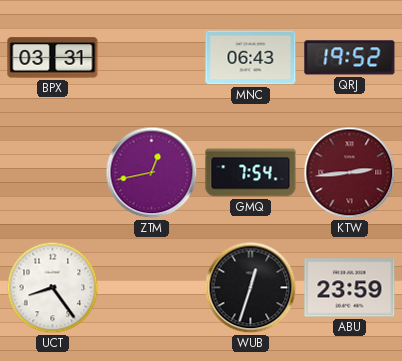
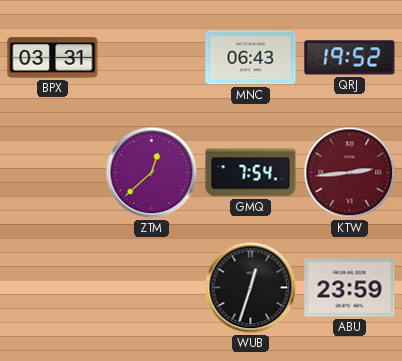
ZTM: 12:43 -> 12:38 (152, 173)
UCT: 8:24 -> none (53, 288)
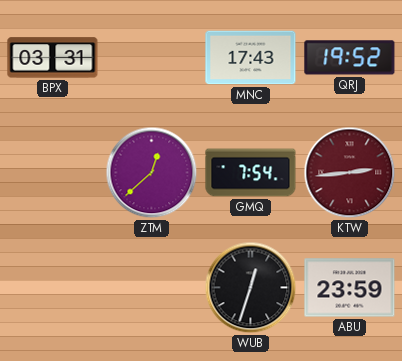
MNC: 06:43 -> 17:43 (251, 58)
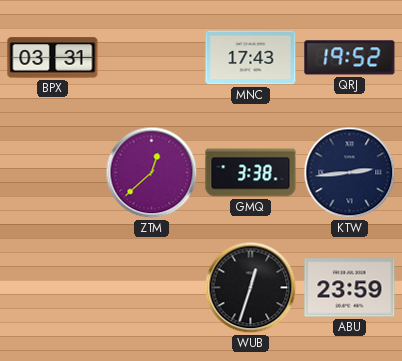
GMQ: 7:54 -> 3:38 (251, 173)
KTW dial: burgundy -> navy (350, 173)
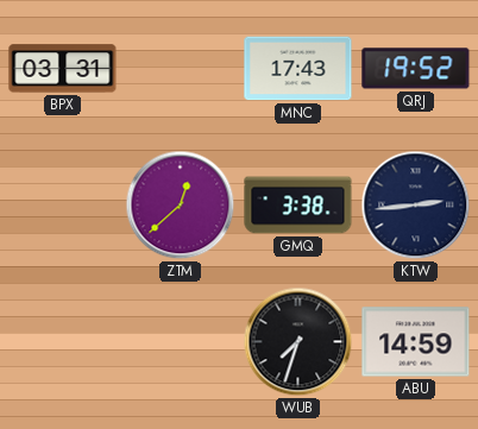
WUB: 12:33 -> 7:33 (298, 342)
ABU: 23:59 -> 14:59 (416, 342)
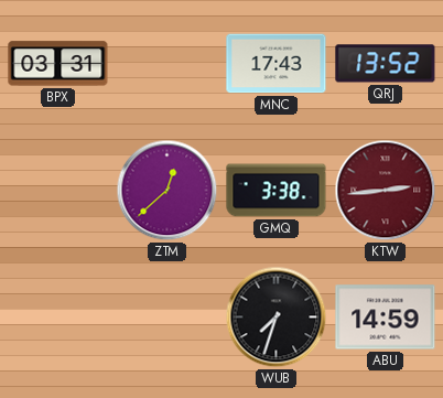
QRJ: 19:52 -> 13:52 (386, 64)
KTW dial: navy -> burgundy (386, 191)
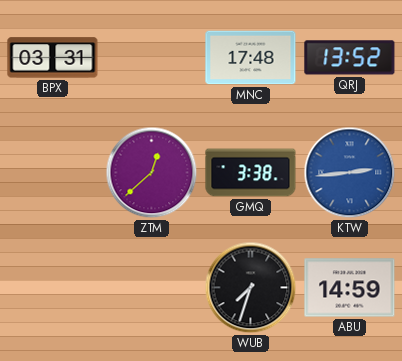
MNC: 17:43 -> 17:48 (251, 58)
KTW dial: burgundy -> blue (350, 173)
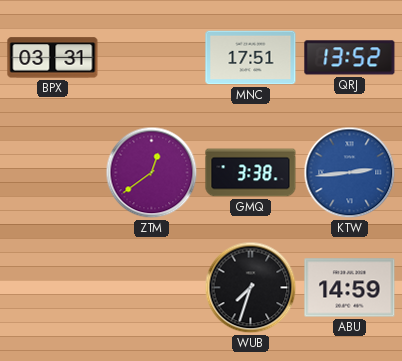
MNC: 17:48 -> 17:51 (251, 58)
ZTM: 12:38 -> 12:39 (152, 173)
